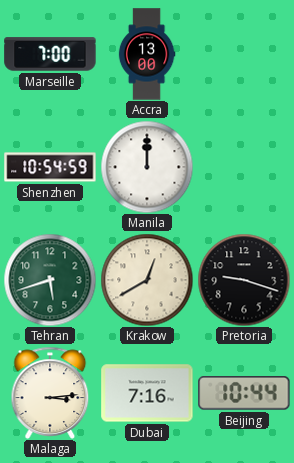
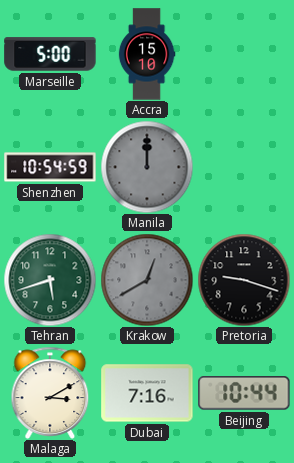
Marseille: 7:00 -> 5:00 (50, 54)
Accra: 13:00 -> 15:10 (147, 54)
Manila dial: white -> grey (147, 167)
Krakow dial: cream -> grey (147, 280)
Malaga: 3:14 -> 3:10 (50, 393)
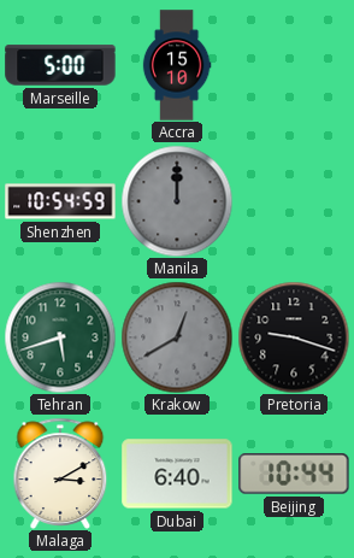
Dubai: 7:16 -> 6:40 (177, 474)
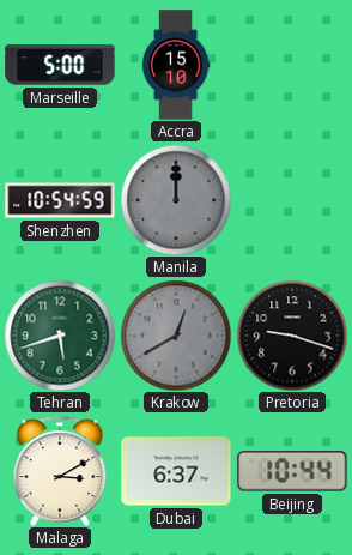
Dubai: 6:40 -> 6:37 (176, 471)
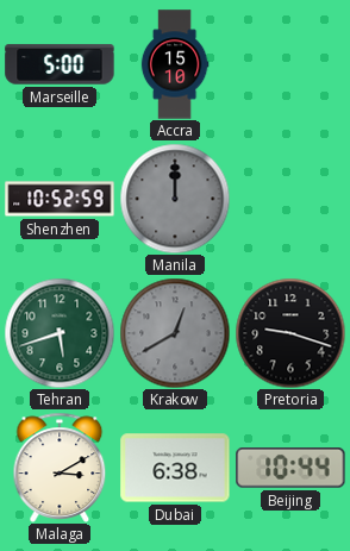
Shenzhen: 10:54 -> 10:52 (60, 199)
Dubai: 6:37 -> 6:38 (175, 468)
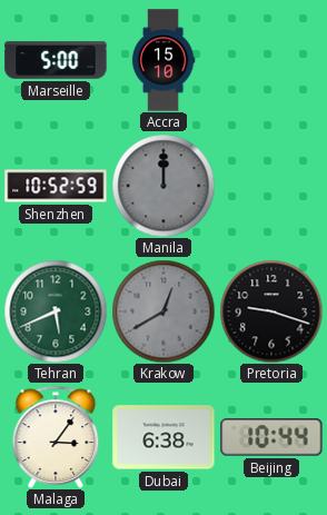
Tehran: 5:42 -> 5:41 (56, 311)
Malaga: 3:10 -> 3:06 (56, 437)
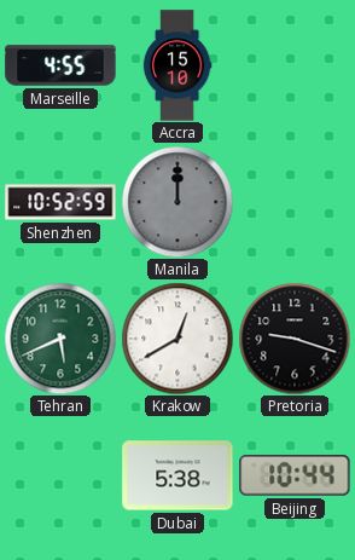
Marseille: 5:00 -> 4:55 (60, 65)
Krakow dial: grey -> white (177, 339)
Malaga: 3:06 -> none (56, 437)
Dubai: 6:38 -> 5:38 (177, 475)
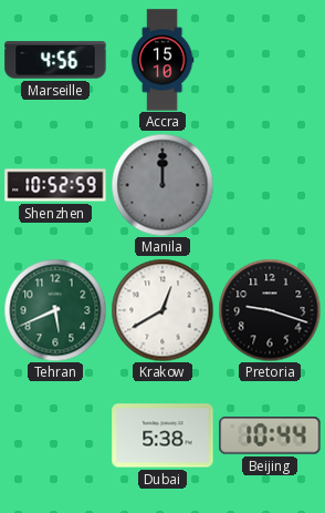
Marseille: 4:55 -> 4:56 (55, 60)
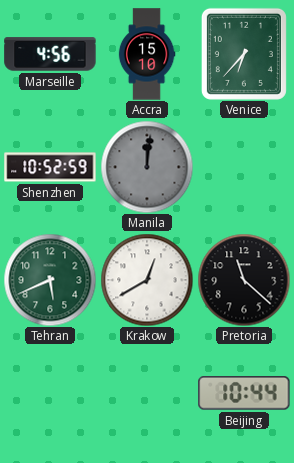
Venice: none -> 6:37 (244, 54)
Manila: 12:00 -> 12:01 (147, 167)
Pretoria: 9:18 -> 11:22 (244, 280)
Dubai: 5:38 -> none (162, 435)
